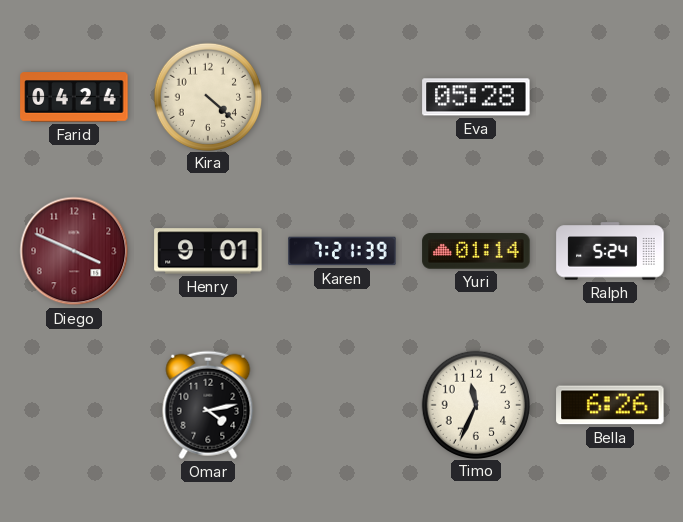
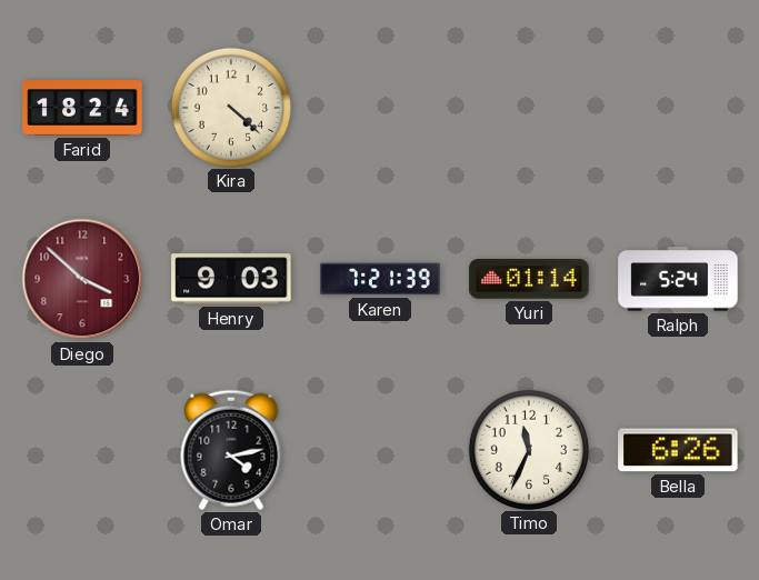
Farid: 04:24 -> 18:24 (82, 108)
Eva: 05:28 -> none (476, 97)
Diego: 3:49 -> 3:52 (82, 279)
Henry: 9:01 -> 9:03 (231, 279)
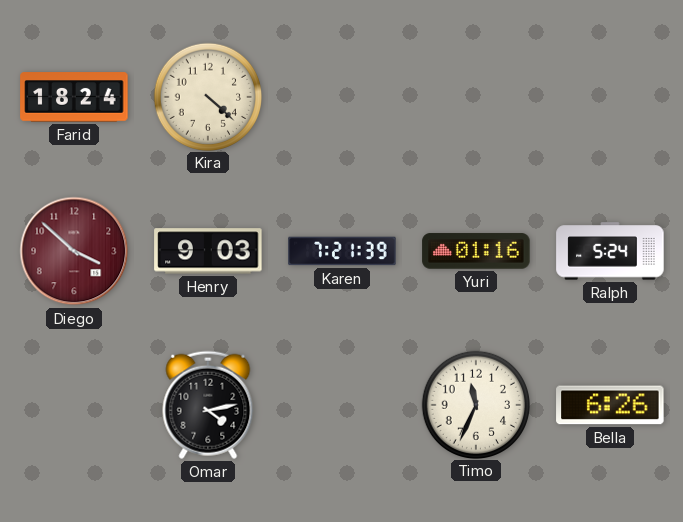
Yuri: 01:14 -> 01:16 (476, 251)
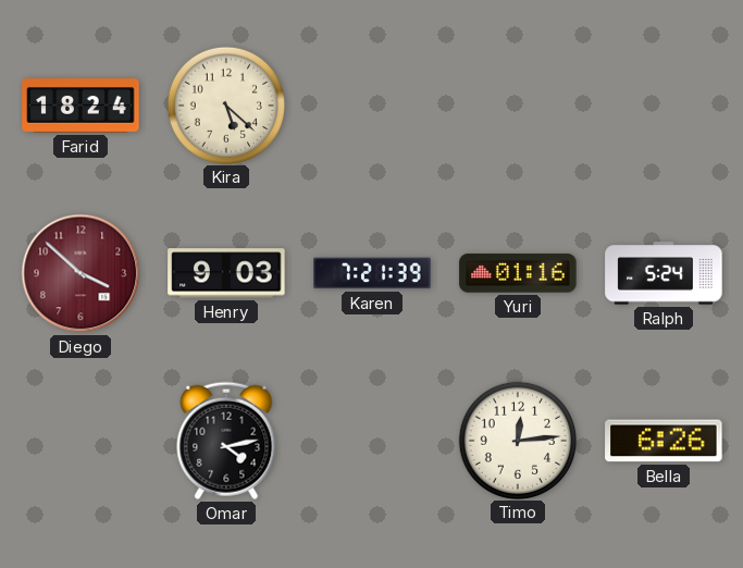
Kira: 4:22 -> 5:22 (225, 104)
Timo: 11:34 -> 12:14 (517, 440)
